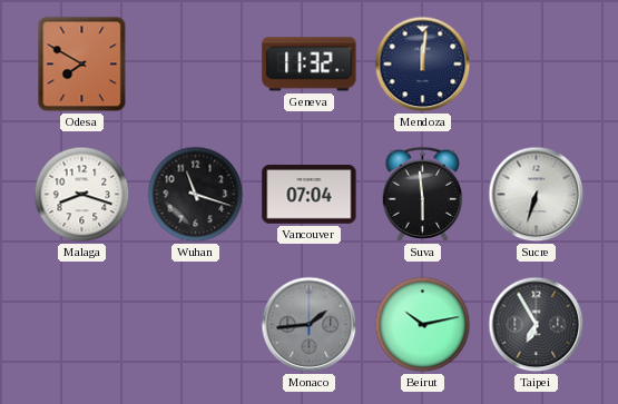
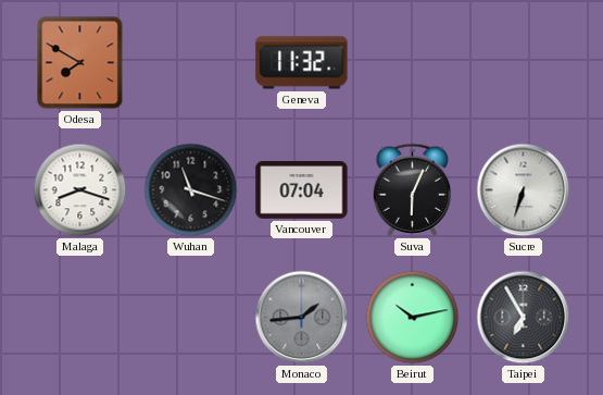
Mendoza: 12:01 -> none (423, 65)
Suva: 5:59 -> 6:04 (413, 189)
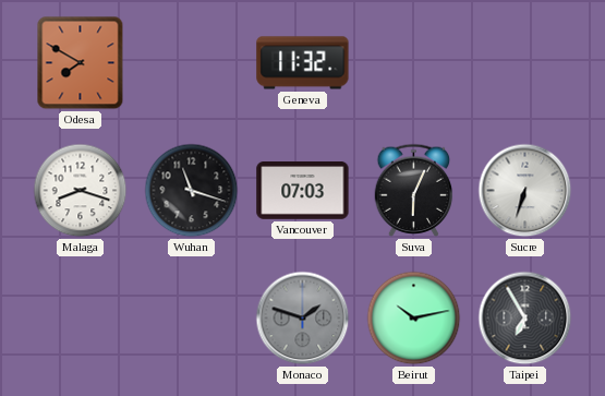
Vancouver: 07:04 -> 07:03 (303, 191)
Monaco: 1:44 -> 1:48 (303, 319)
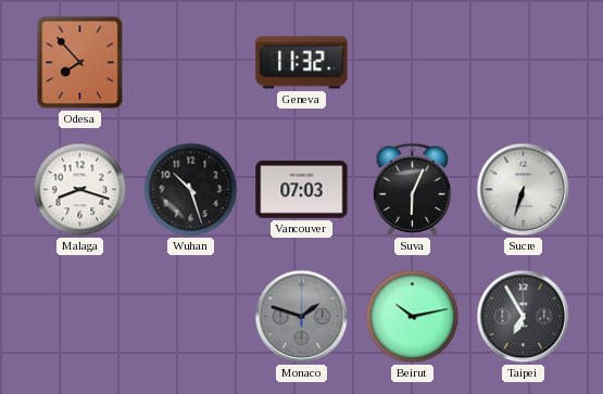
Odesa: 7:50 -> 7:53 (80, 63)
Wuhan: 11:18 -> 10:27 (191, 190)
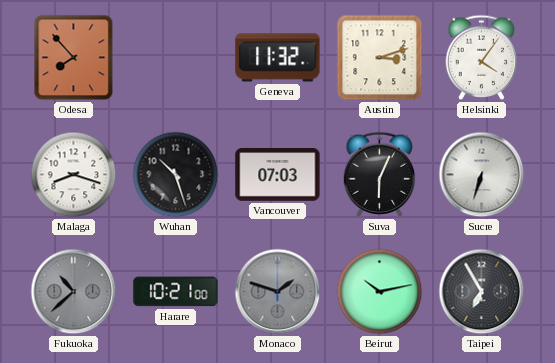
Austin: none -> 3:12 (380, 58)
Helsinki: none -> 4:06 (482, 57)
Fukuoka: none -> 10:38 (74, 292)
Harare: none -> 10:21 (176, 292)
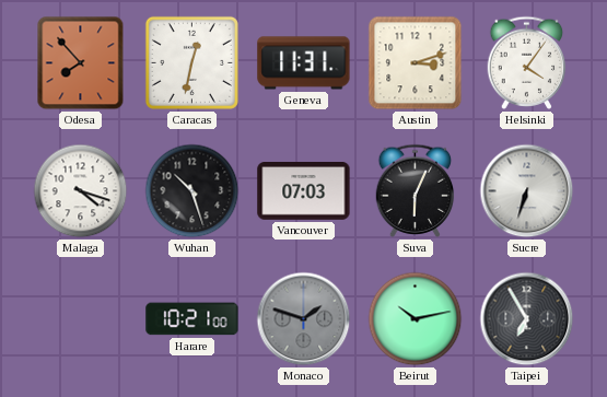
Caracas: none -> 12:32 (191, 62)
Geneva: 11:32 -> 11:31 (304, 63)
Malaga: 8:18 -> 4:18 (81, 191)
Fukuoka: 10:38 -> none (74, 292)
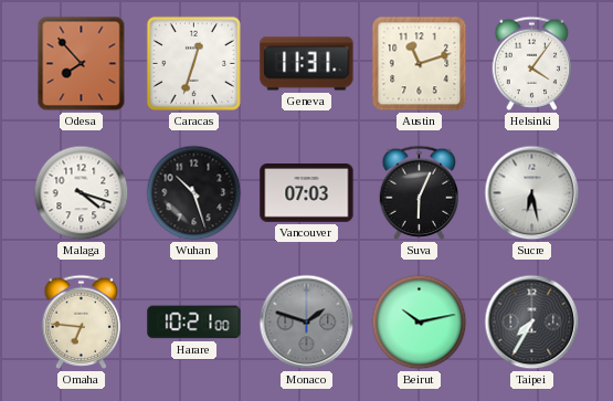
Caracas: 12:32 -> 12:33 (193, 63)
Austin: 3:12 -> 11:12 (420, 64)
Sucre: 6:33 -> 6:28 (532, 193)
Omaha: none -> 6:46 (82, 321)
Taipei: 6:55 -> 7:35 (532, 323)
